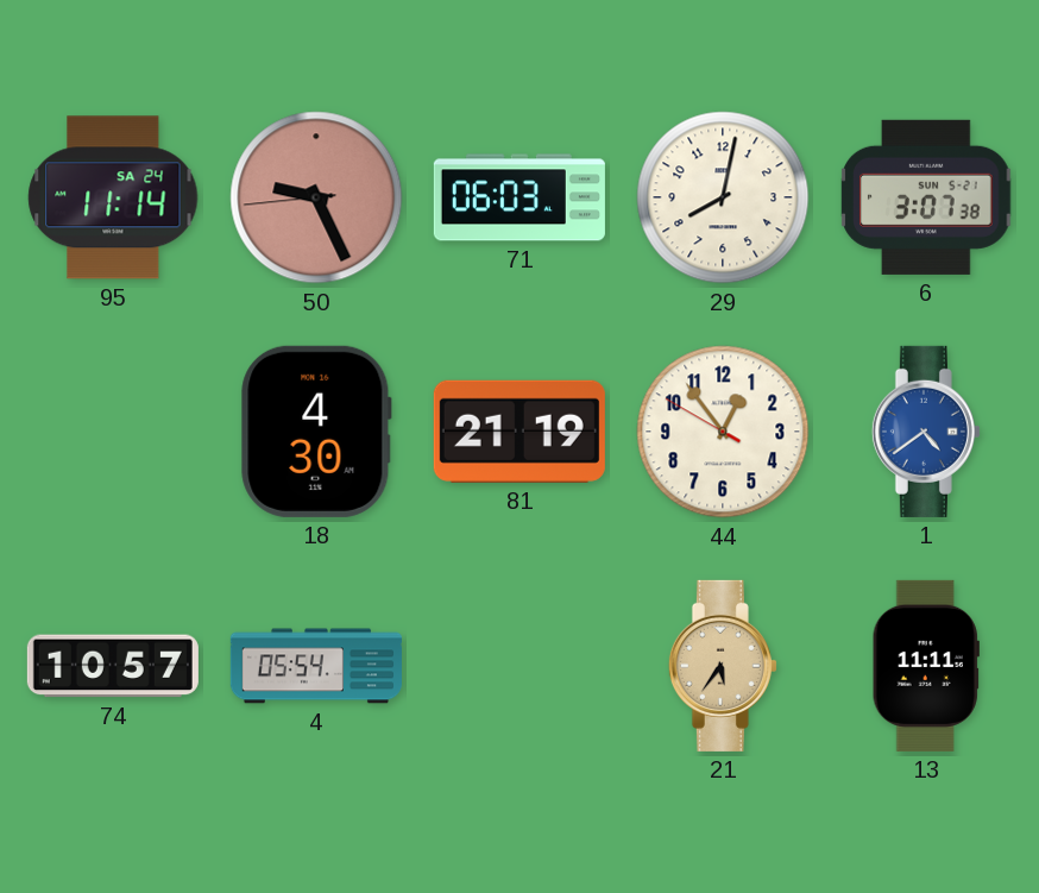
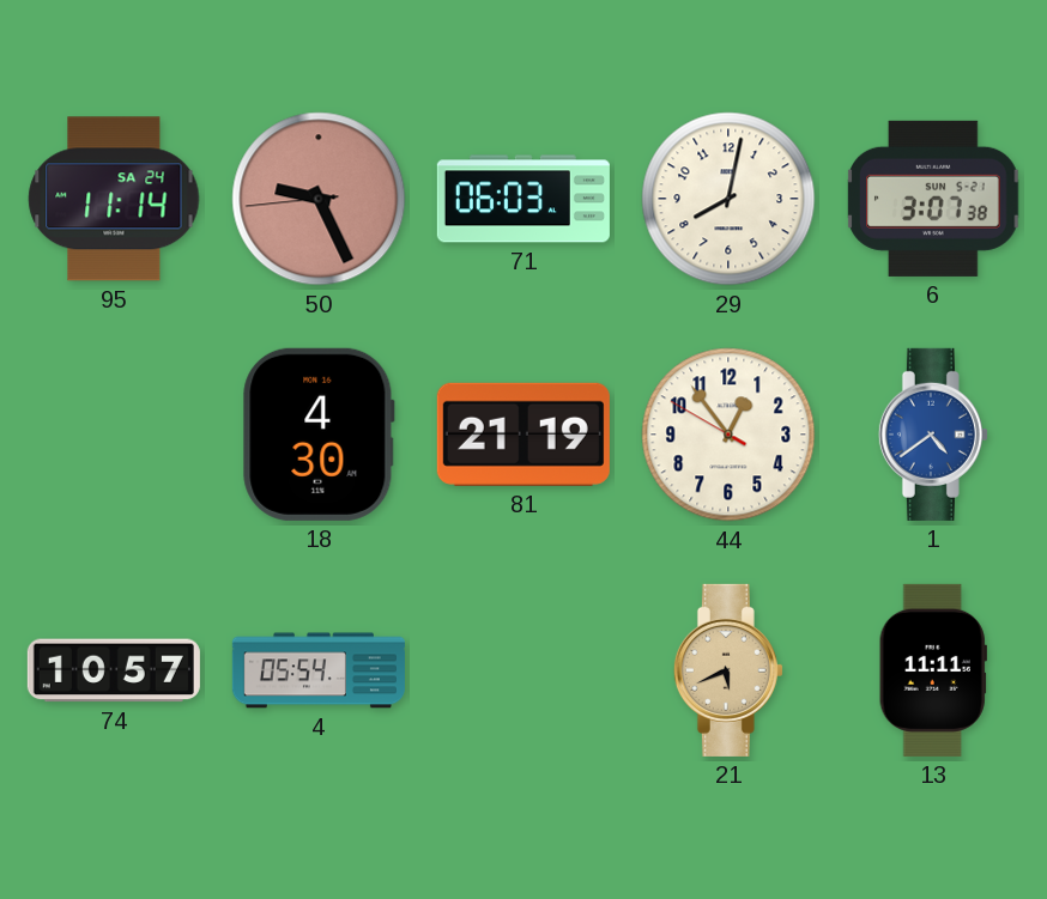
21: 5:36 -> 5:41 (728, 670)
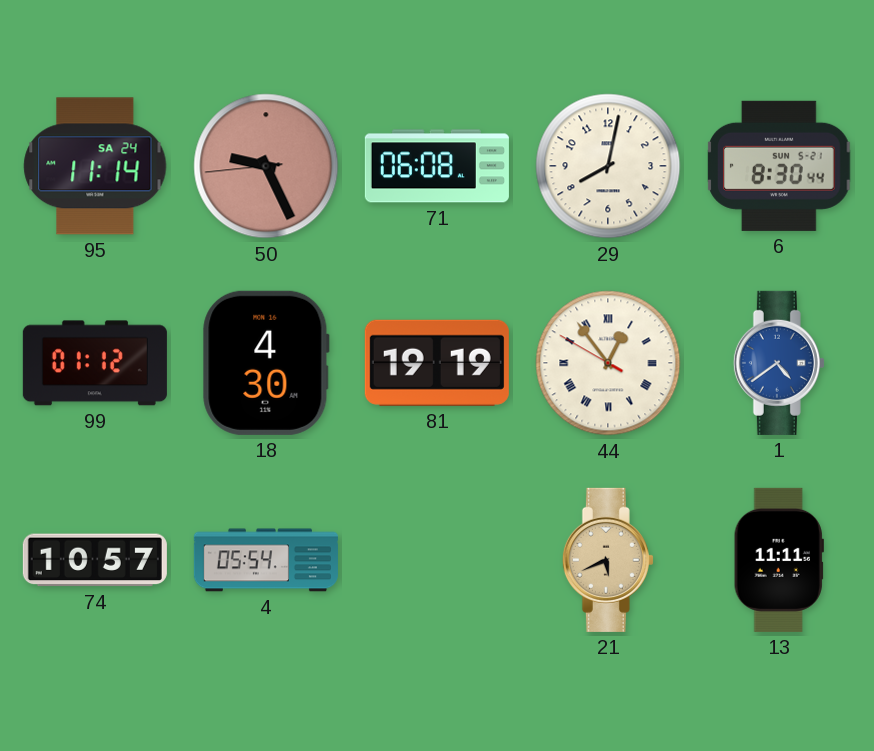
71: 06:03 -> 06:08 (437, 166)
6: 3:07 -> 8:30 (779, 166)
99: none -> 01:12 (95, 363)
81: 21:19 -> 19:19 (437, 363)
44 numerals: Arabic -> Roman (608, 363)
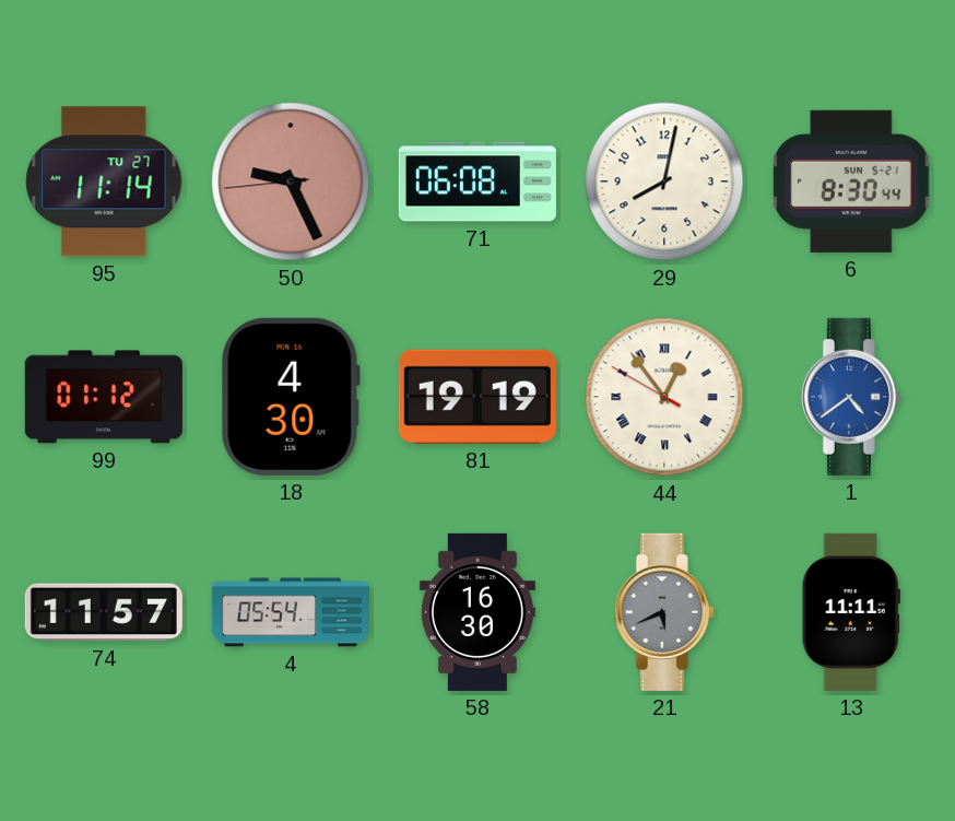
95 date: SA 24 -> TU 27 (104, 181)
74: 10:57 -> 11:57 (104, 612)
58: none -> 16:30 (477, 612)
21 dial: champagne -> grey (664, 612)
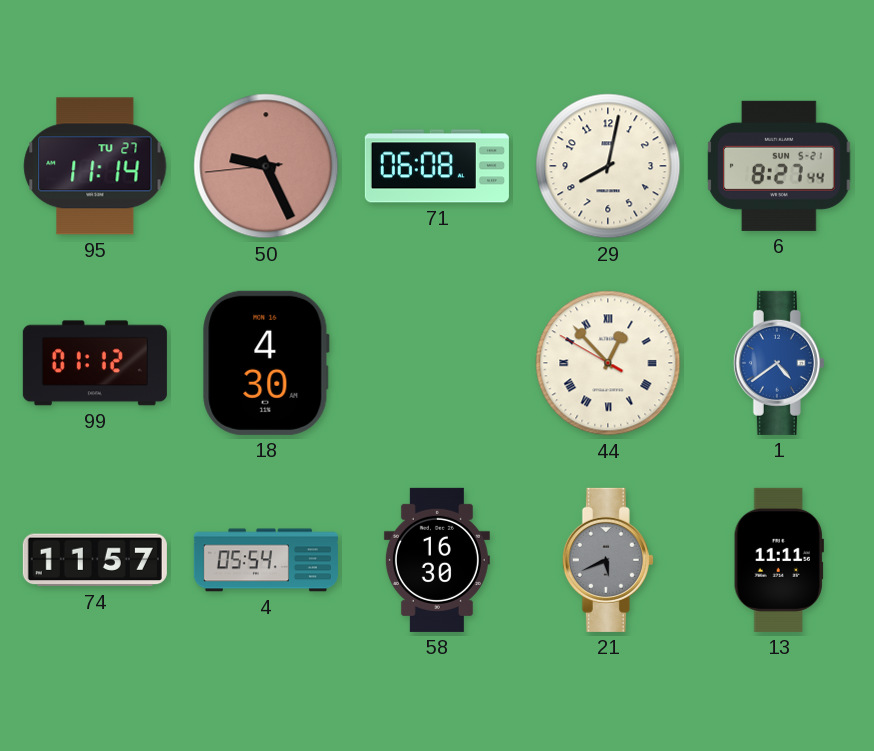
6: 8:30 -> 8:27 (779, 166)
81: 19:19 -> none (477, 397)
44: 12:53 -> 12:52 (608, 363)
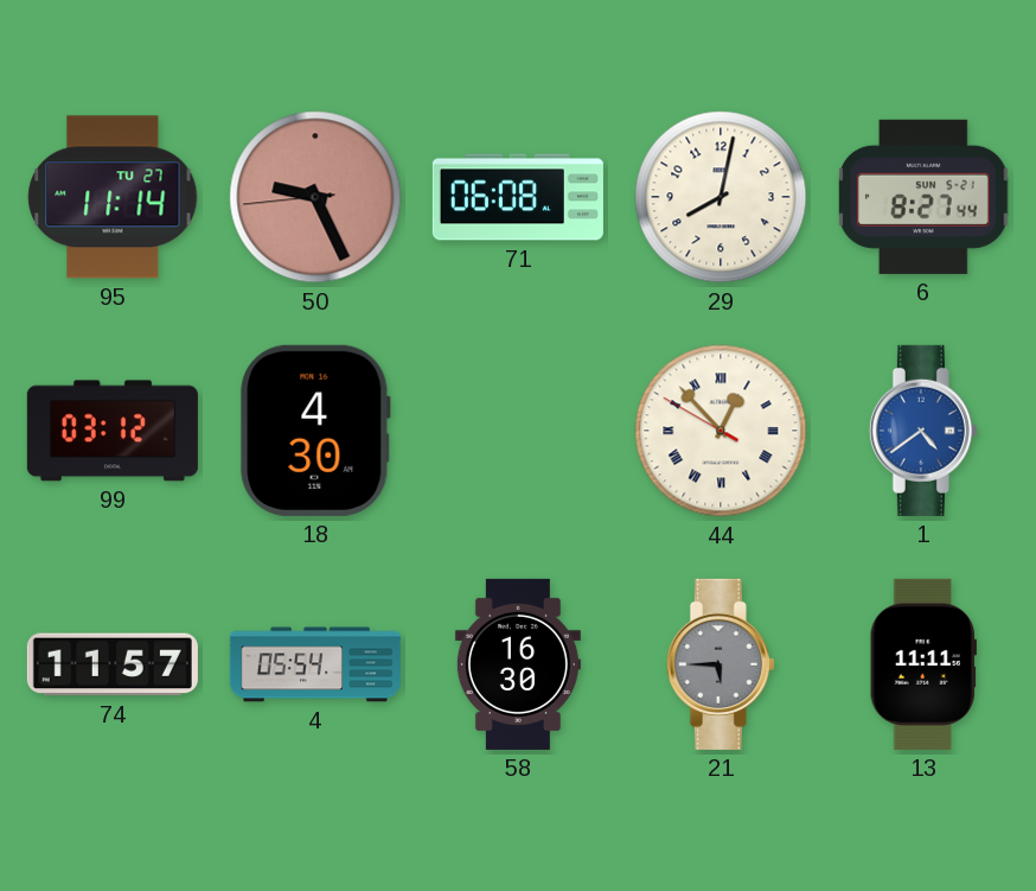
99: 01:12 -> 03:12 (113, 431)
21: 5:41 -> 5:45 (721, 664)
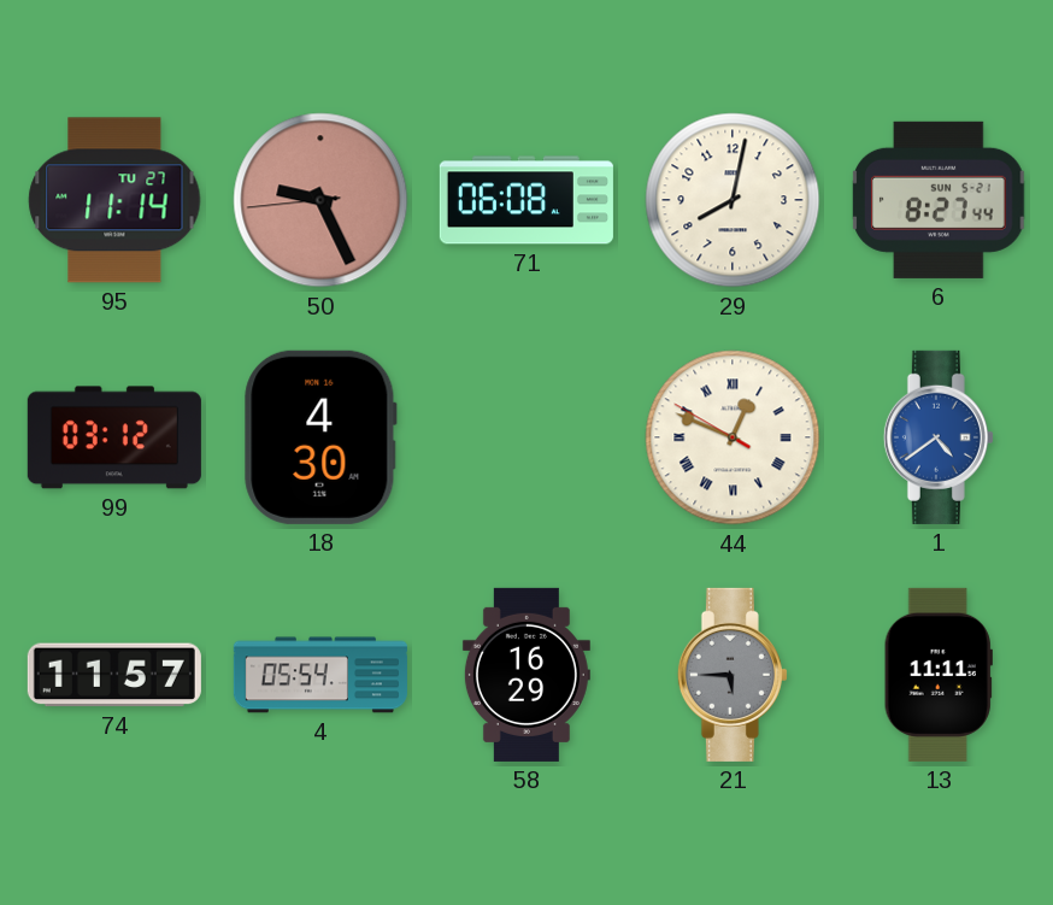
44: 12:52 -> 12:48 (733, 437)
58: 16:30 -> 16:29 (526, 675)
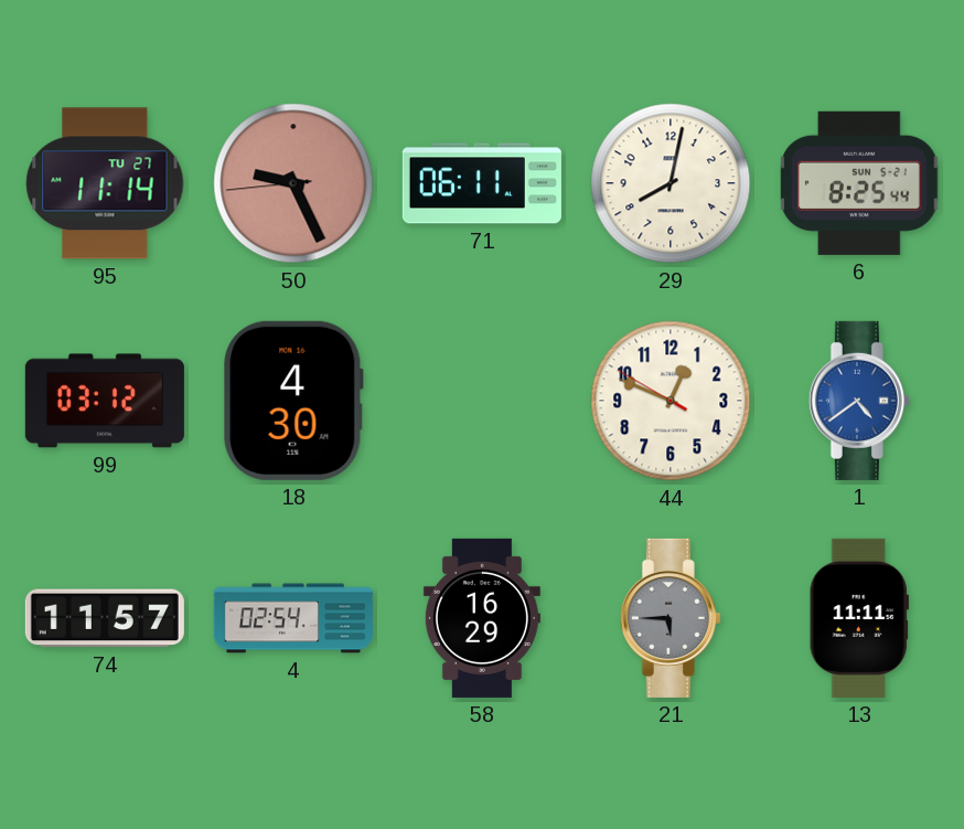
71: 06:08 -> 06:11 (482, 183)
6: 8:27 -> 8:25 (859, 183)
44 numerals: Roman -> Arabic (671, 401)
4: 05:54 -> 02:54 (293, 618)
